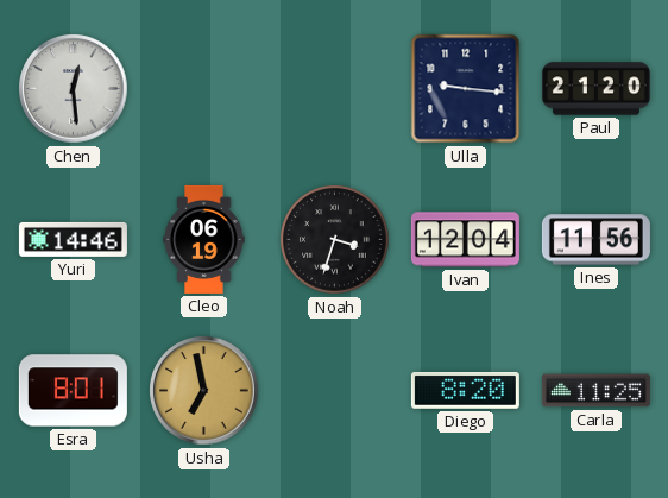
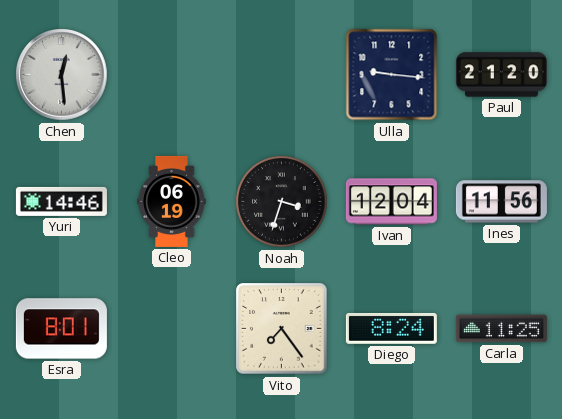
Usha: 6:58 -> none (204, 391)
Vito: none -> 7:24 (282, 329)
Diego: 8:20 -> 8:24 (391, 328)
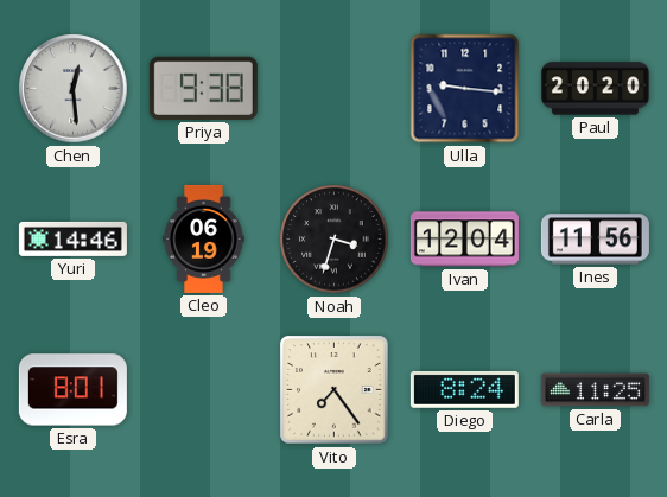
Priya: none -> 9:38 (203, 88)
Paul: 21:20 -> 20:20 (595, 89)
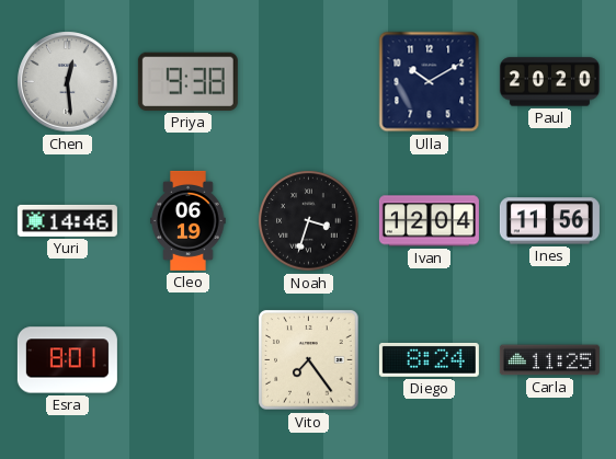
Ulla: 9:16 -> 10:10 (430, 82)
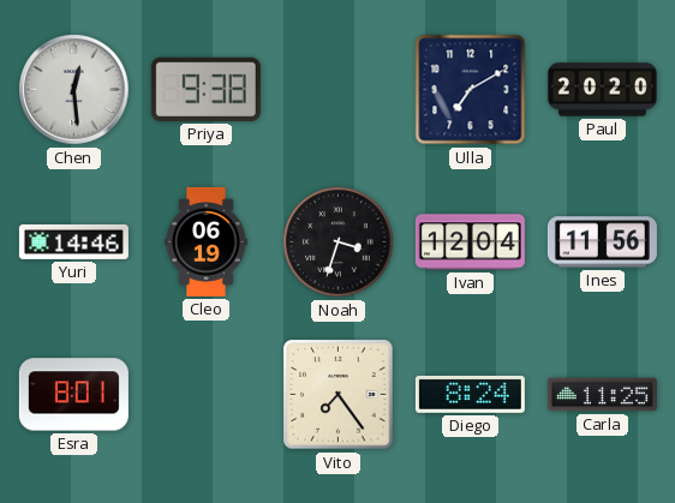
Ulla: 10:10 -> 7:10 (471, 90)
